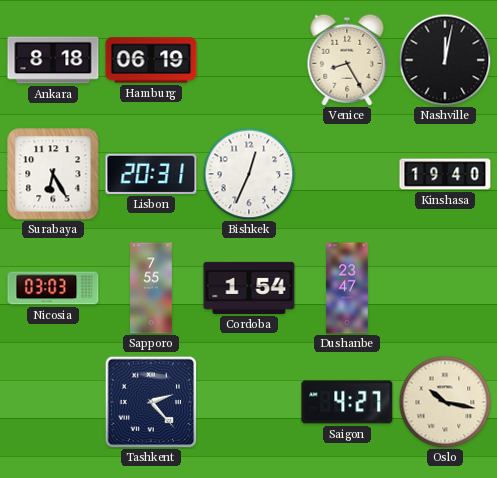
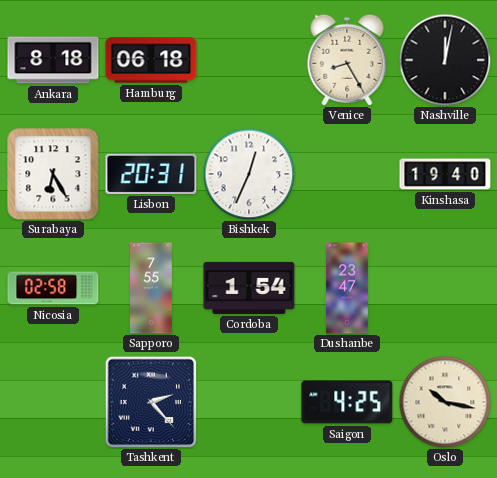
Hamburg: 06:19 -> 06:18 (151, 60)
Nicosia: 03:03 -> 02:58 (53, 288)
Saigon: 4:27 -> 4:25 (347, 402)
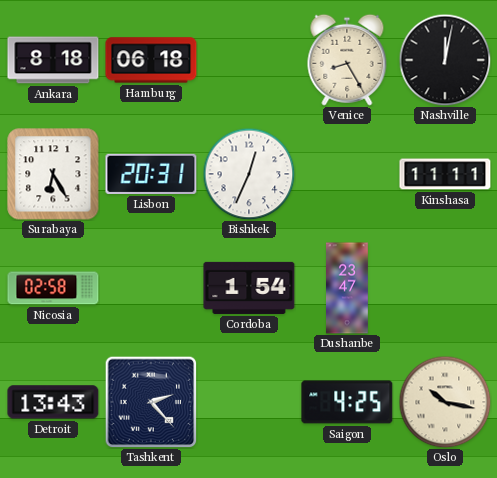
Kinshasa: 19:40 -> 11:11 (445, 174)
Sapporo: 7:55 -> none (151, 288)
Detroit: none -> 13:43 (53, 402)
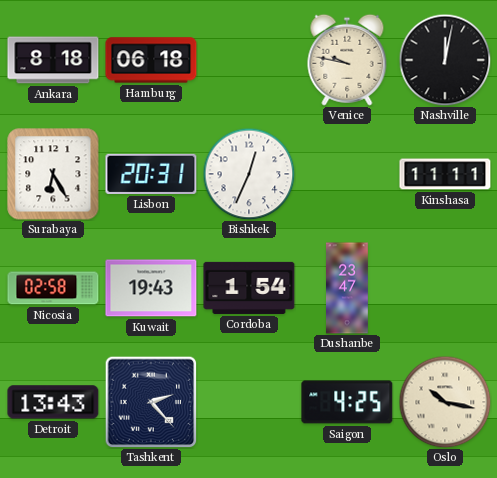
Venice: 8:25 -> 9:47 (347, 60)
Kuwait: none -> 19:43 (151, 288)
